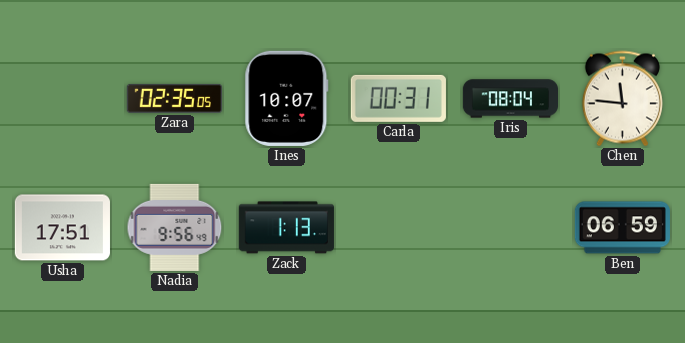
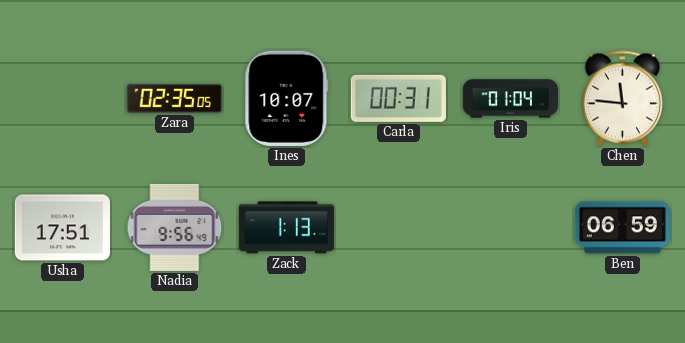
Iris: 08:04 -> 01:04 (510, 99)
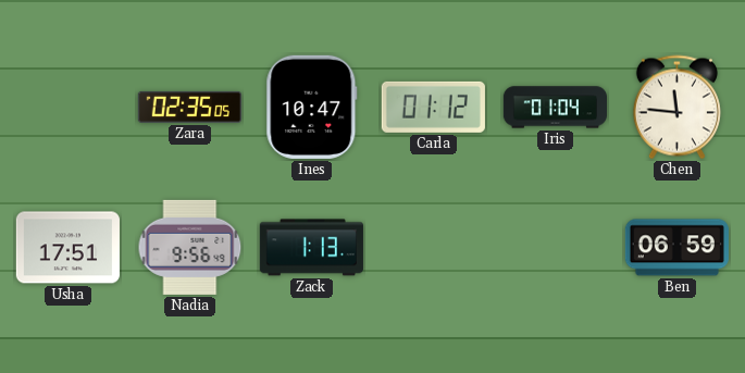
Ines: 10:07 -> 10:47 (312, 107)
Carla: 00:31 -> 01:12 (433, 107)
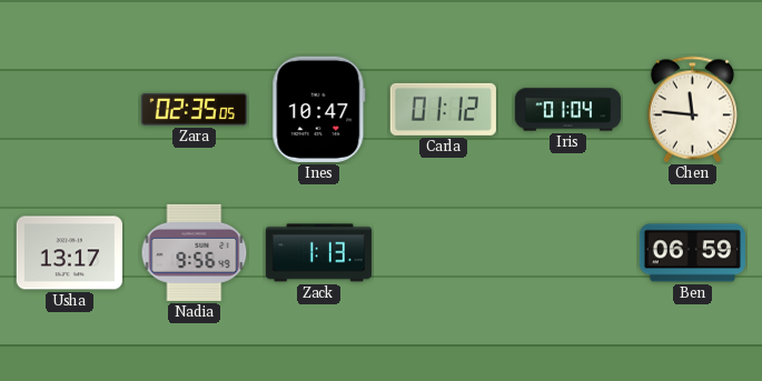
Usha: 17:51 -> 13:17 (69, 253)
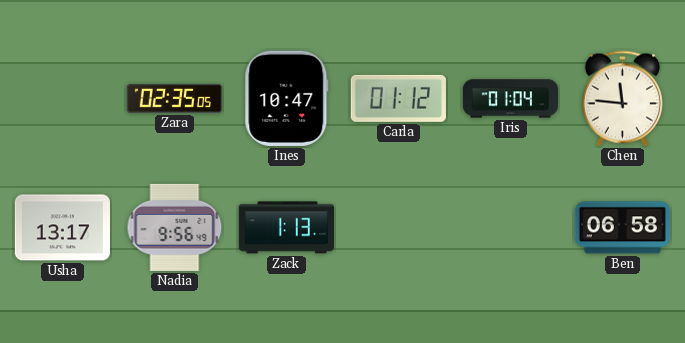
Ben: 06:59 -> 06:58 (622, 228)
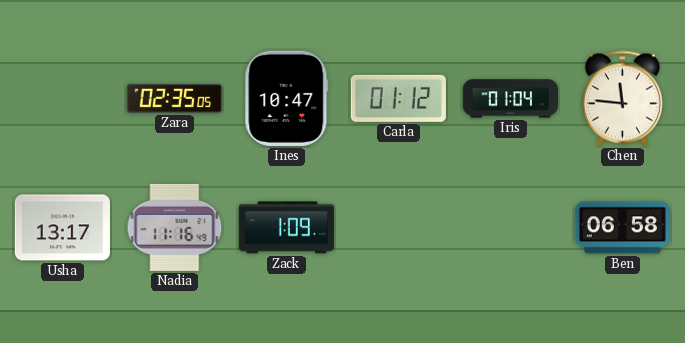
Nadia: 9:56 -> 11:16 (175, 227)
Zack: 1:13 -> 1:09 (286, 228)
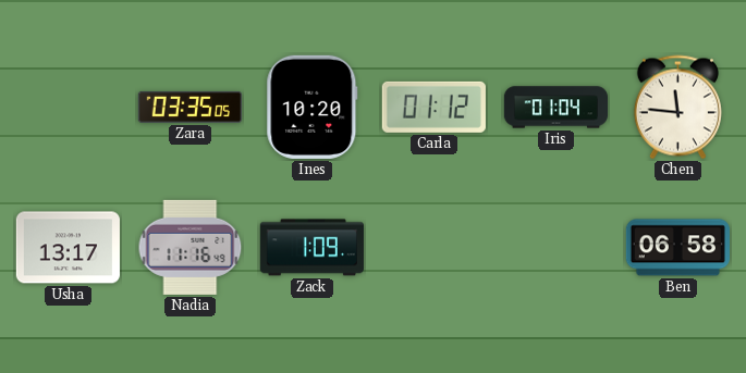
Zara: 02:35 -> 03:35 (189, 107)
Ines: 10:47 -> 10:20 (313, 107)
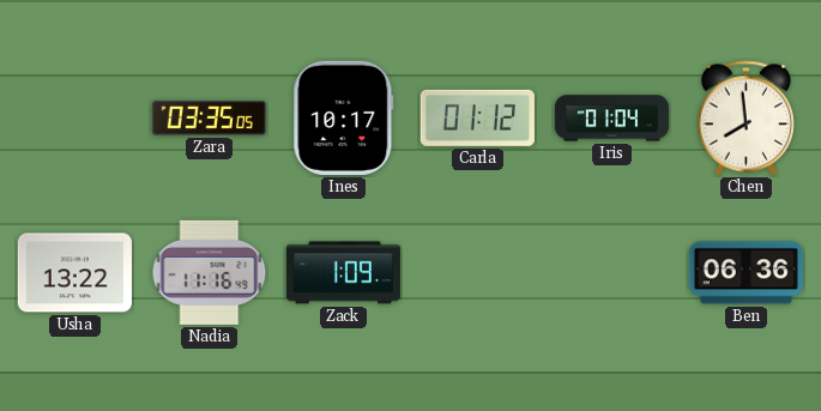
Ines: 10:20 -> 10:17 (344, 117)
Chen: 11:46 -> 7:59 (745, 119)
Usha: 13:17 -> 13:22 (74, 273)
Ben: 06:58 -> 06:36 (745, 273)
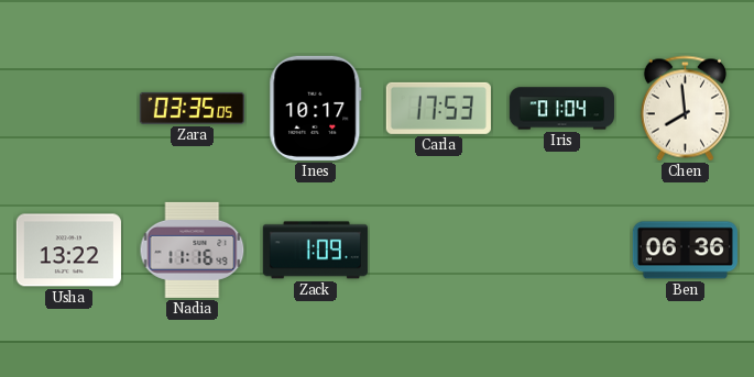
Carla: 01:12 -> 17:53 (438, 108)
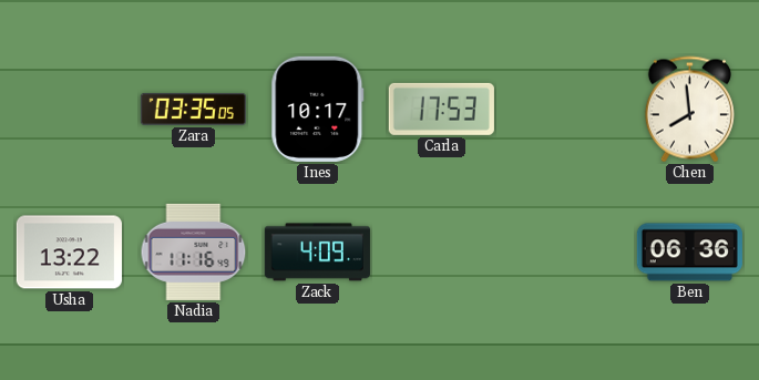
Iris: 01:04 -> none (561, 109)
Zack: 1:09 -> 4:09 (317, 253)
